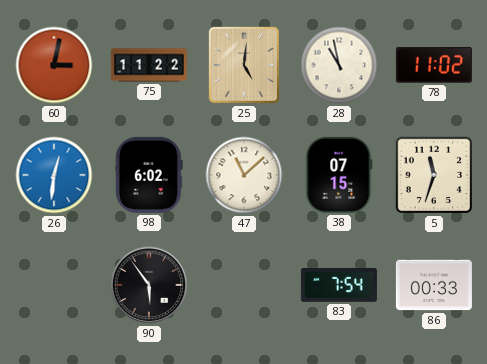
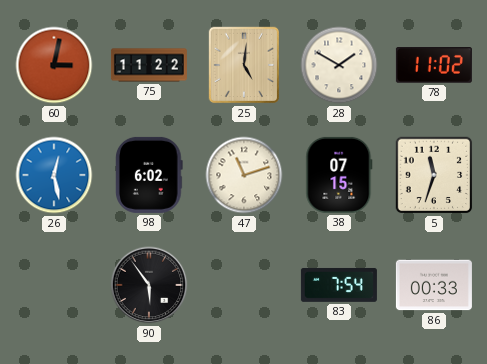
28: 10:58 -> 1:50 (339, 65)
26: 12:31 -> 12:28 (54, 175)
47: 11:08 -> 11:12 (244, 175)
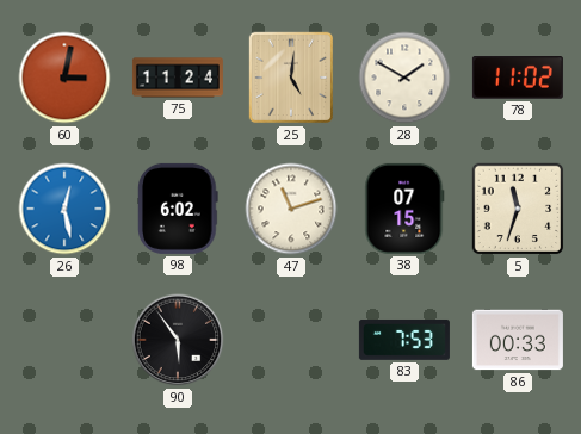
75: 11:22 -> 11:24 (178, 77)
83: 7:54 -> 7:53 (404, 340)
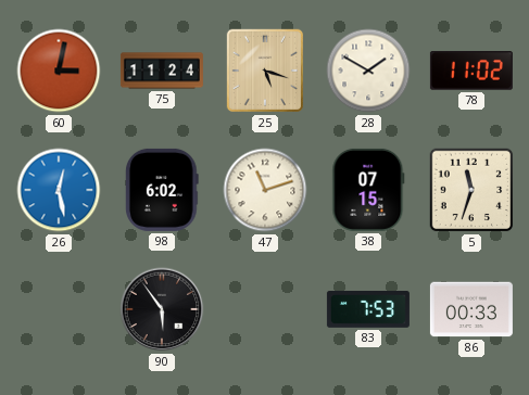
25: 5:01 -> 5:18 (264, 71)
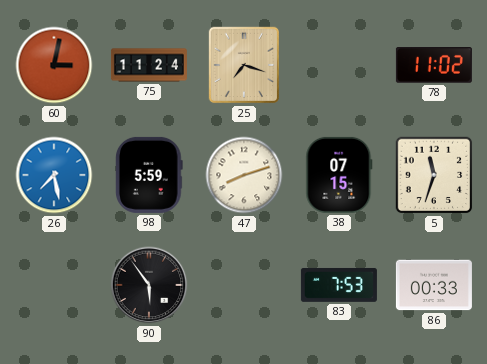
25: 5:18 -> 7:18 (243, 65)
28: 1:50 -> none (368, 71)
26: 12:28 -> 7:28 (54, 175)
98: 6:02 -> 5:59 (150, 175)
47: 11:12 -> 8:12 (244, 175)
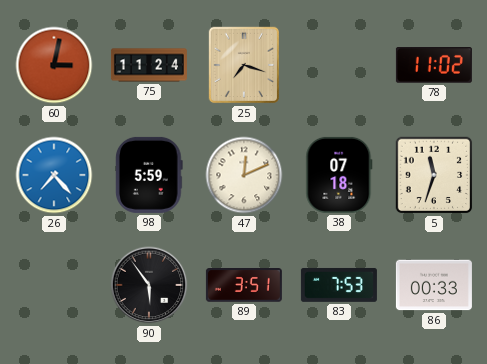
26: 7:28 -> 7:23 (54, 175)
47: 8:12 -> 12:11 (244, 175)
38: 07:15 -> 07:18 (339, 175)
89: none -> 3:51 (244, 285)
